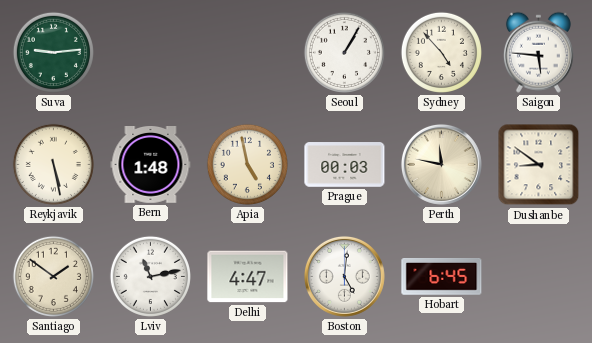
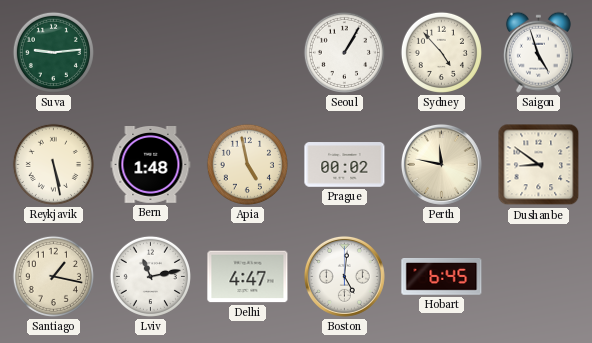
Saigon: 5:46 -> 4:57 (538, 52)
Prague: 00:03 -> 00:02 (345, 165)
Santiago: 1:51 -> 1:17 (53, 276)
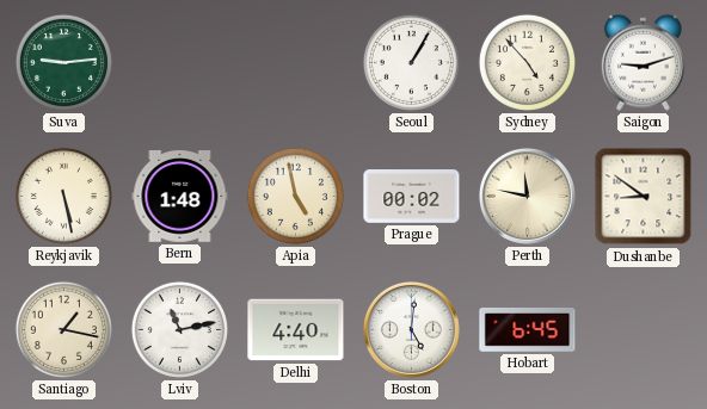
Saigon: 4:57 -> 9:12 (643, 62)
Delhi: 4:47 -> 4:40 (296, 330)
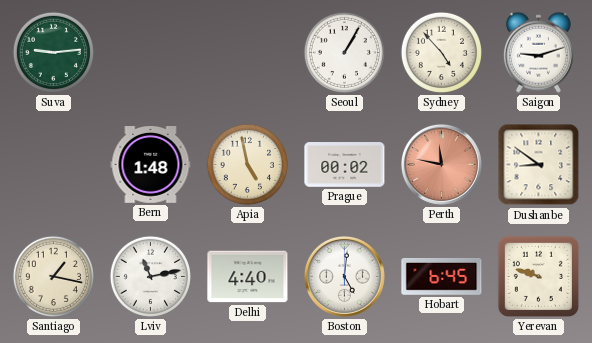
Reykjavik: 5:28 -> none (63, 196)
Perth dial: cream -> salmon (441, 164)
Yerevan: none -> 9:48 (538, 276)
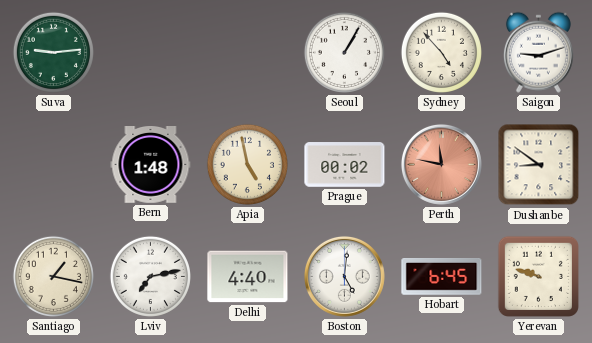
Lviv: 11:13 -> 7:13 (150, 276)
